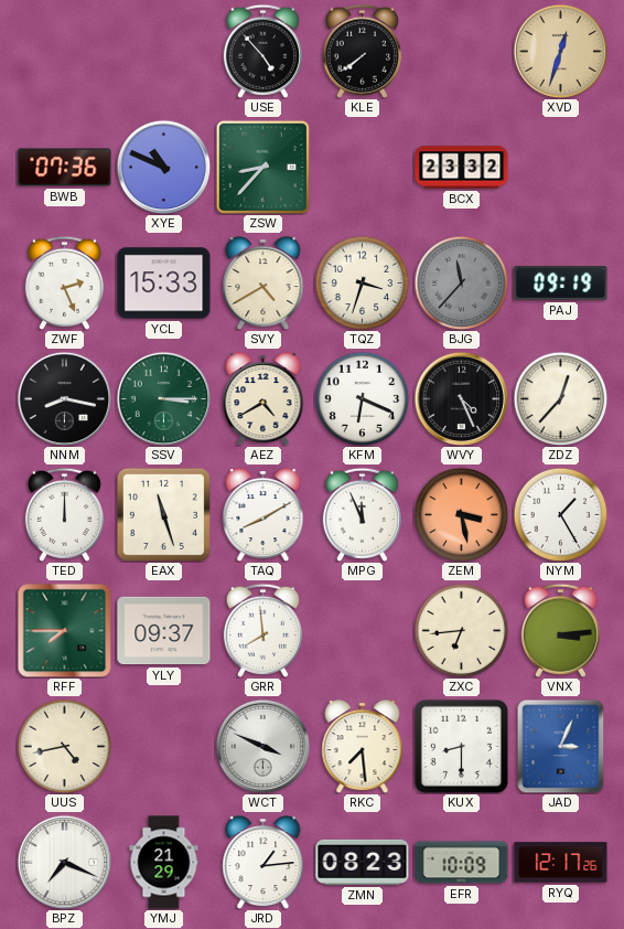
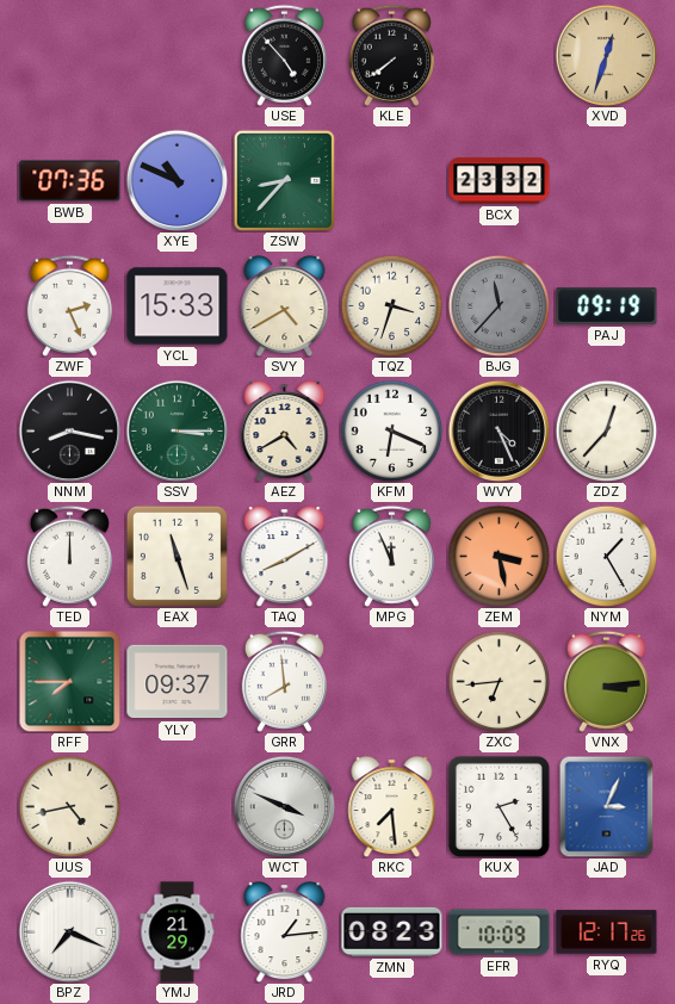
KUX: 8:30 -> 2:25 (498, 806)
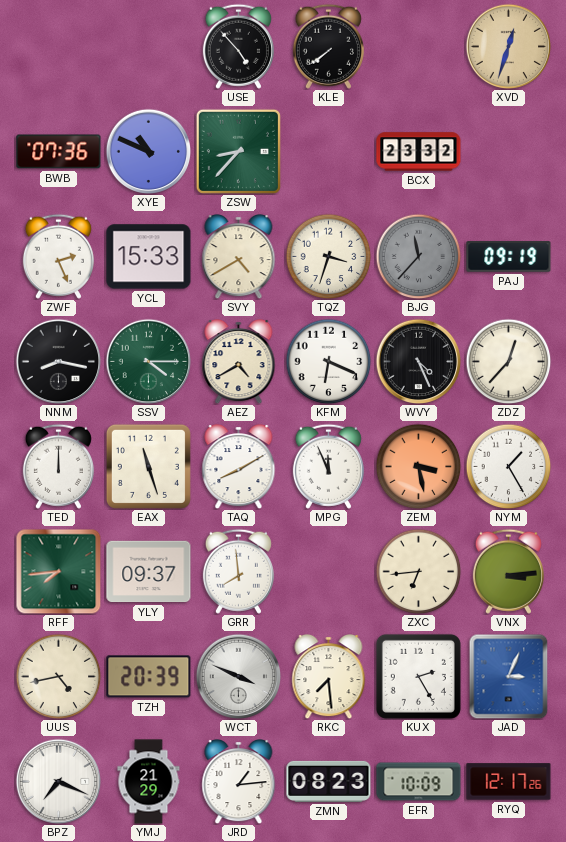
SSV: 3:15 -> 4:15 (148, 361)
RFF: 7:45 -> 7:44 (58, 571)
TZH: none -> 20:39 (149, 677)
